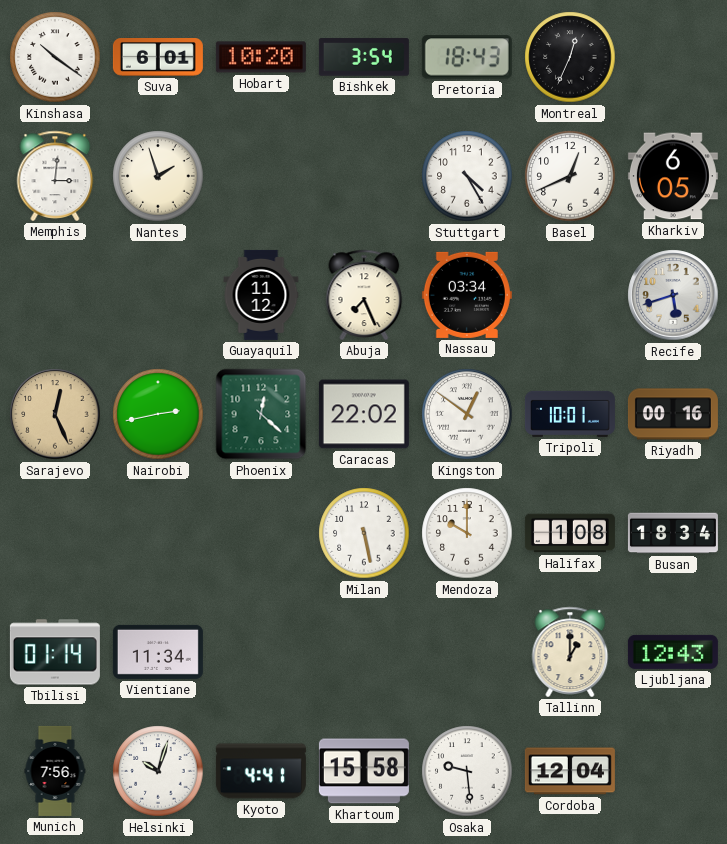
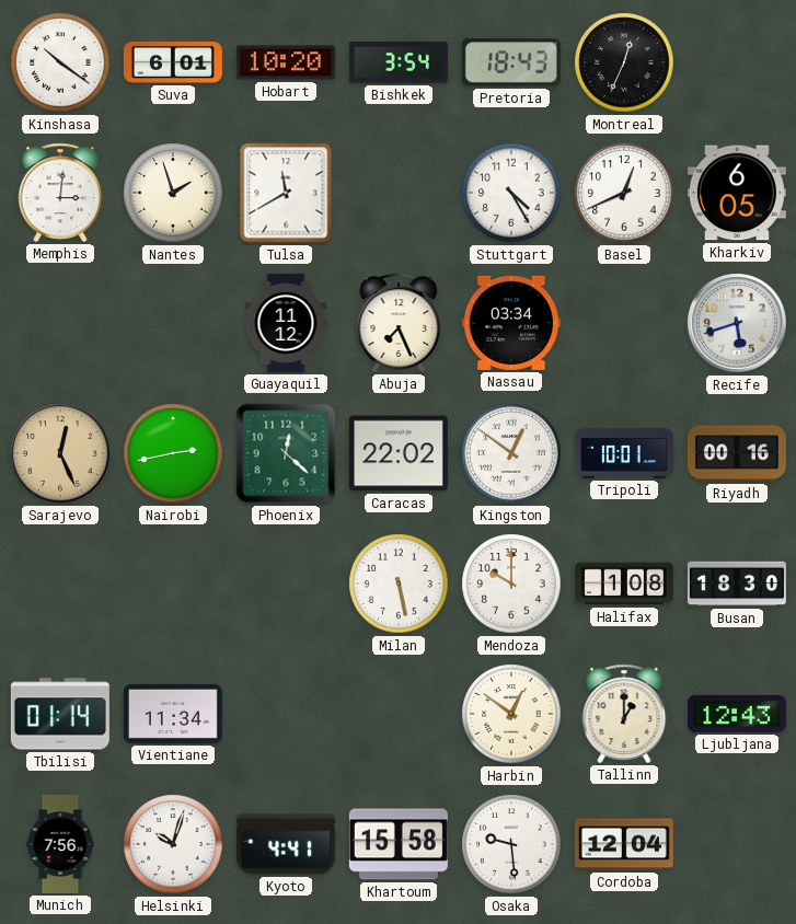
Tulsa: none -> 11:40 (286, 193)
Busan: 18:34 -> 18:30 (737, 584)
Harbin: none -> 12:51 (511, 714)
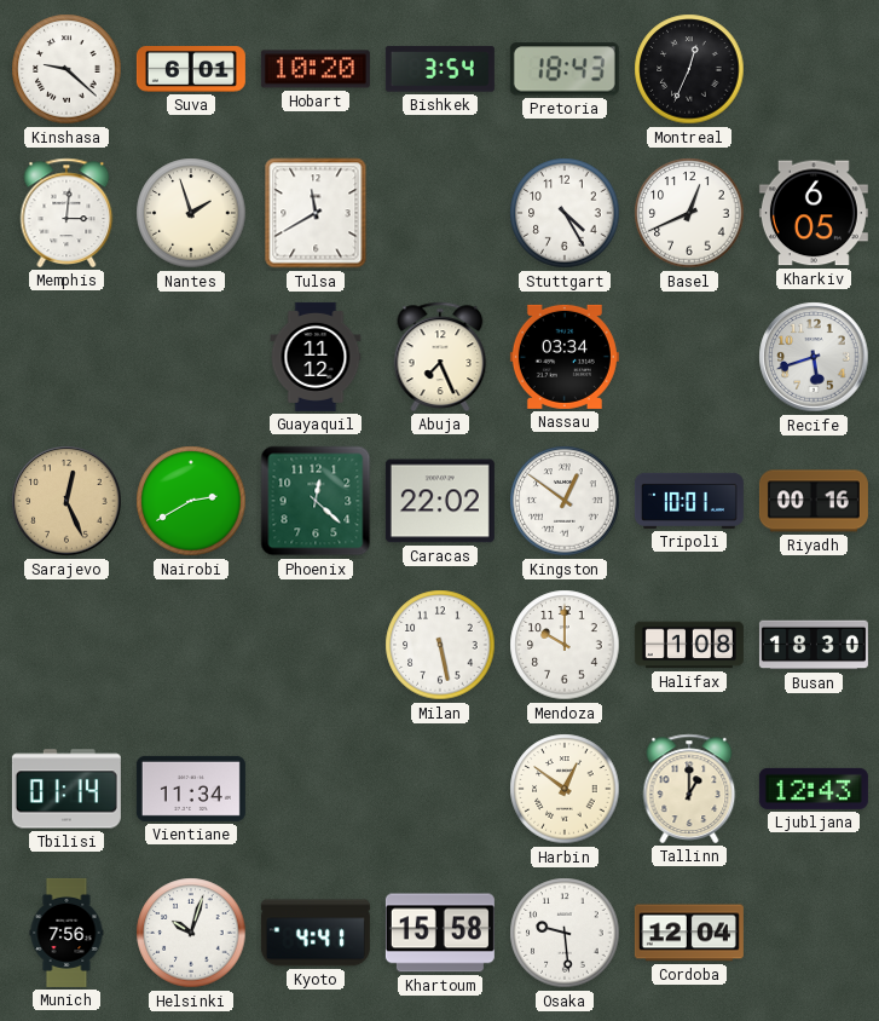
Kinshasa: 10:21 -> 9:22 (66, 69)
Nairobi: 2:43 -> 2:40 (191, 501)
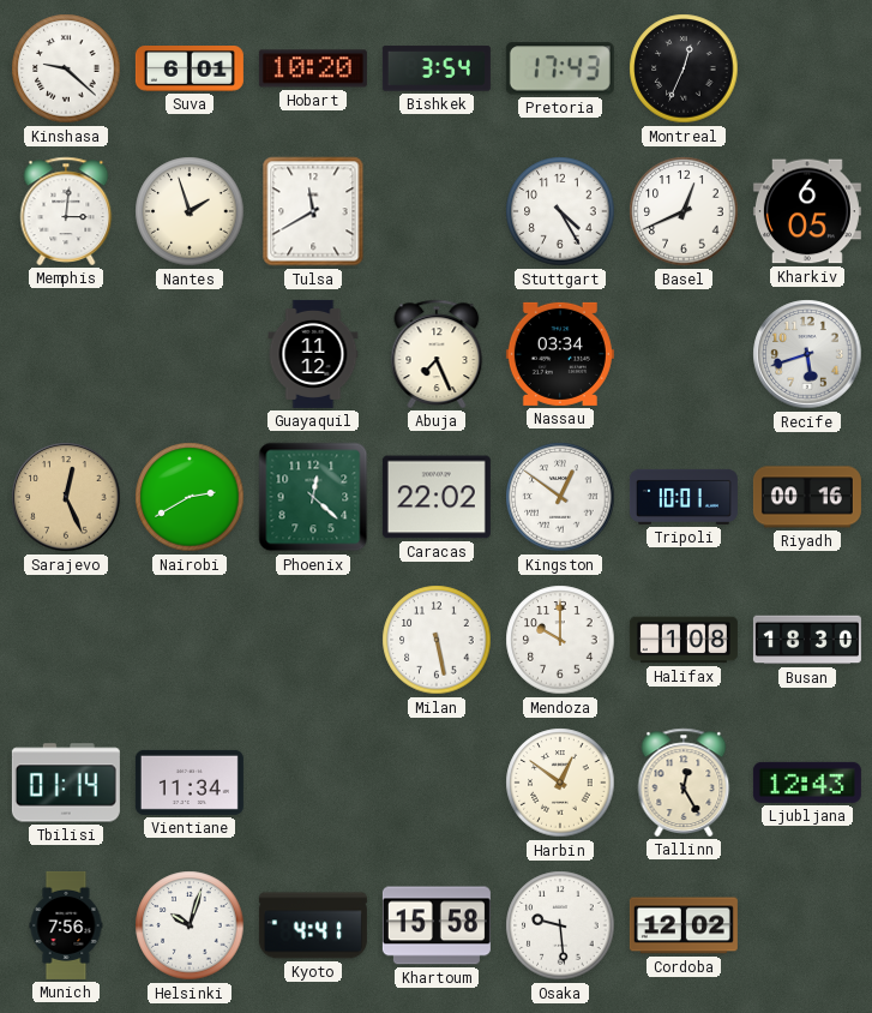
Pretoria: 18:43 -> 17:43 (560, 68)
Tallinn: 1:00 -> 12:25 (684, 783)
Cordoba: 12:04 -> 12:02 (684, 925)
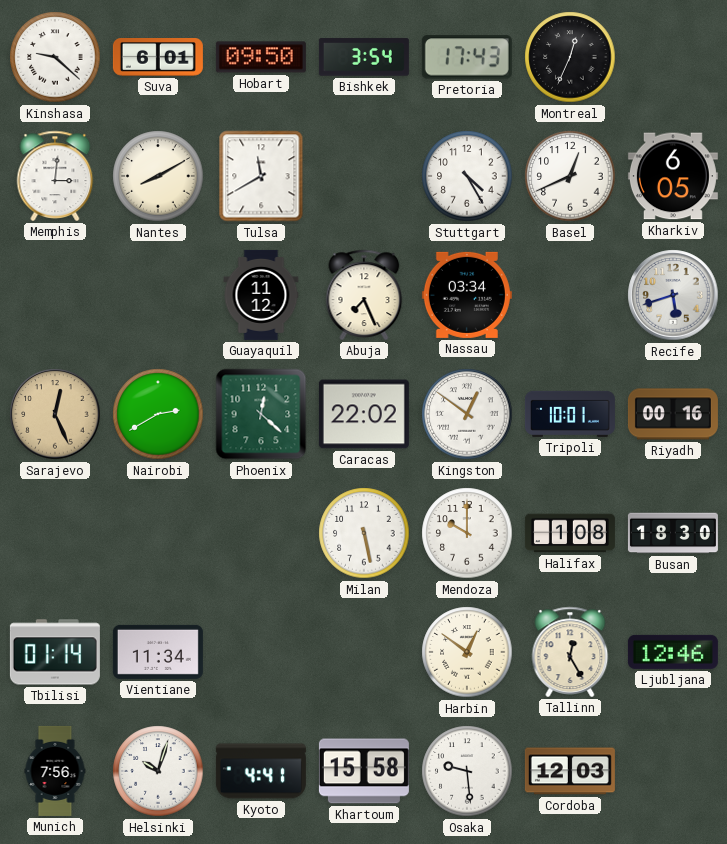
Hobart: 10:20 -> 09:50 (261, 57)
Nantes: 1:57 -> 8:10 (158, 176)
Ljubljana: 12:43 -> 12:46 (673, 652)
Cordoba: 12:02 -> 12:03 (570, 771)
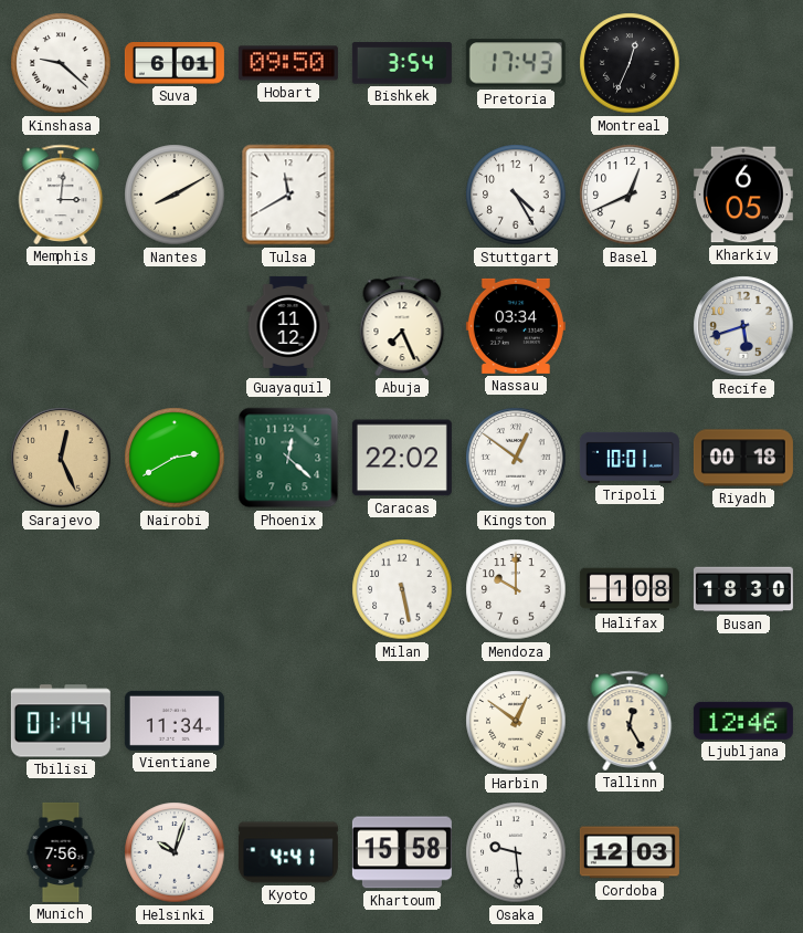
Riyadh: 00:16 -> 00:18 (743, 458)
